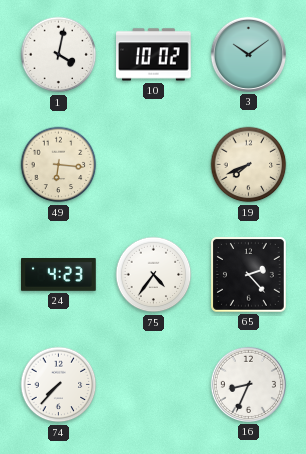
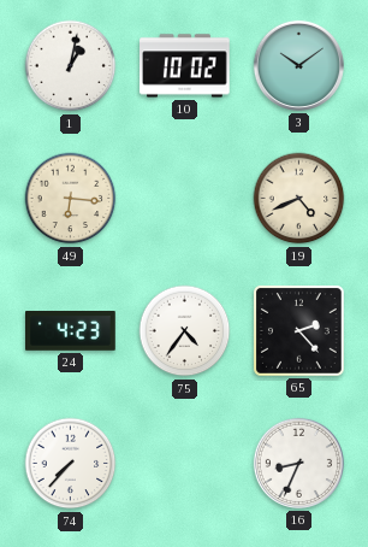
1: 4:02 -> 1:02 (71, 66)
19: 7:41 -> 4:41 (299, 199)
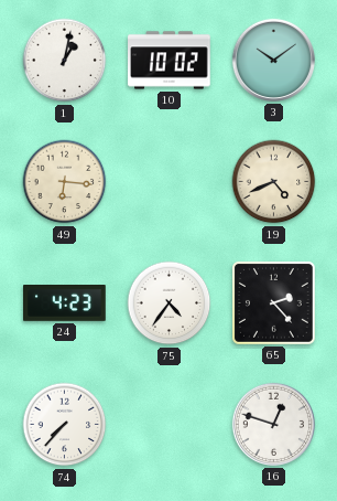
16: 8:34 -> 12:48 (273, 424)
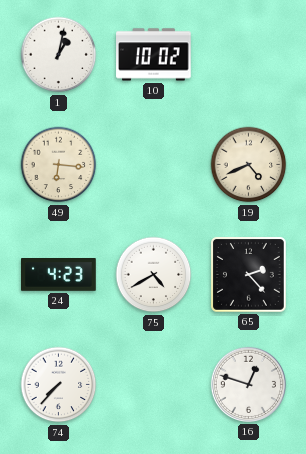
3: 10:09 -> none (273, 60)
75: 4:36 -> 4:40 (154, 275)
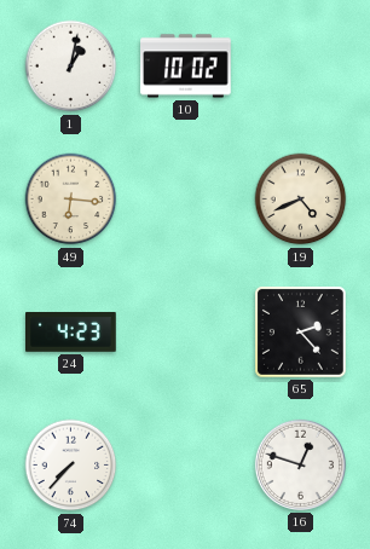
75: 4:40 -> none (154, 275)
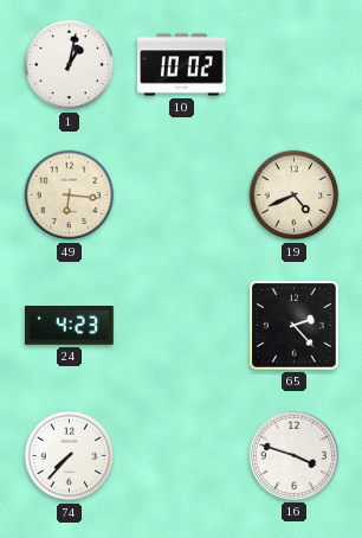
16: 12:48 -> 3:48 (293, 455)
